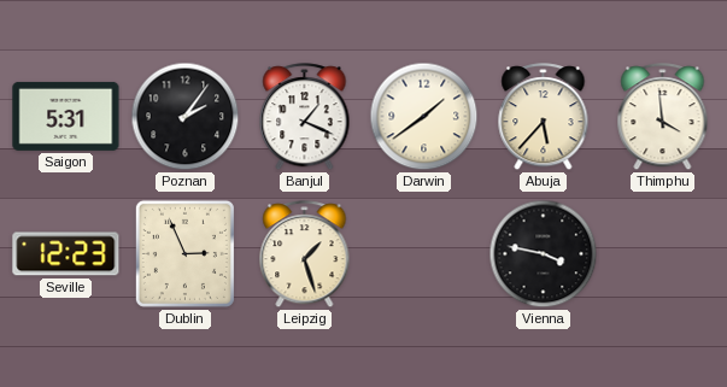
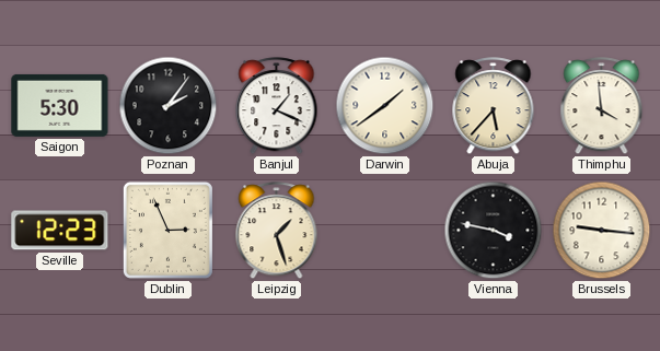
Saigon: 5:31 -> 5:30 (60, 105)
Brussels: none -> 9:16 (602, 231)
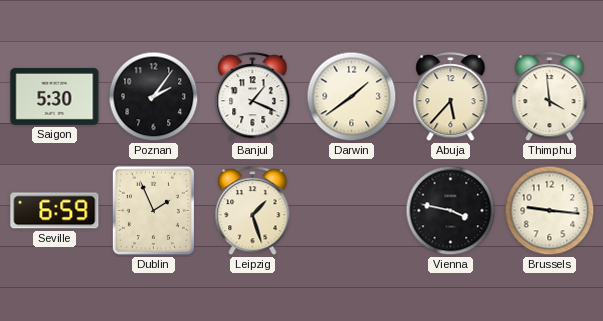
Seville: 12:23 -> 6:59 (55, 211)
Dublin: 2:56 -> 1:56 (153, 210)
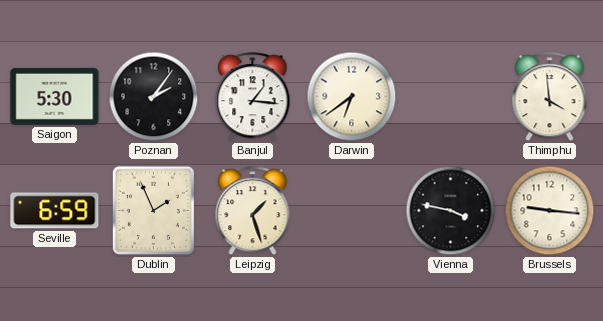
Banjul: 1:19 -> 1:16 (253, 97)
Darwin: 1:39 -> 6:39 (352, 97)
Abuja: 5:37 -> none (451, 97)
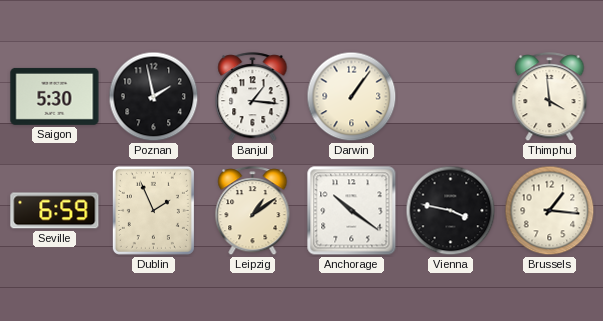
Poznan: 2:06 -> 1:58 (154, 97)
Darwin: 6:39 -> 1:06 (352, 97)
Leipzig: 1:27 -> 1:09 (253, 211)
Anchorage: none -> 10:21 (352, 211)
Brussels: 9:16 -> 1:16 (550, 211)
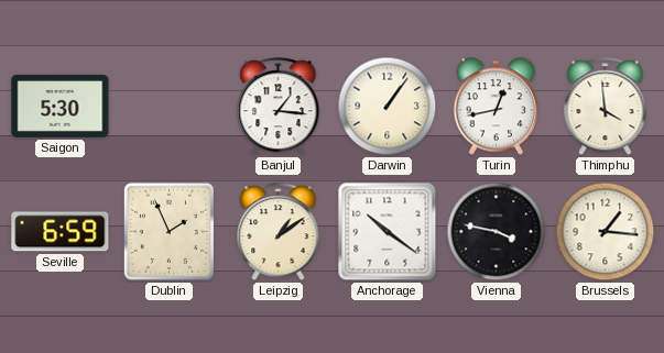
Poznan: 1:58 -> none (154, 97)
Turin: none -> 12:43 (497, 107)
